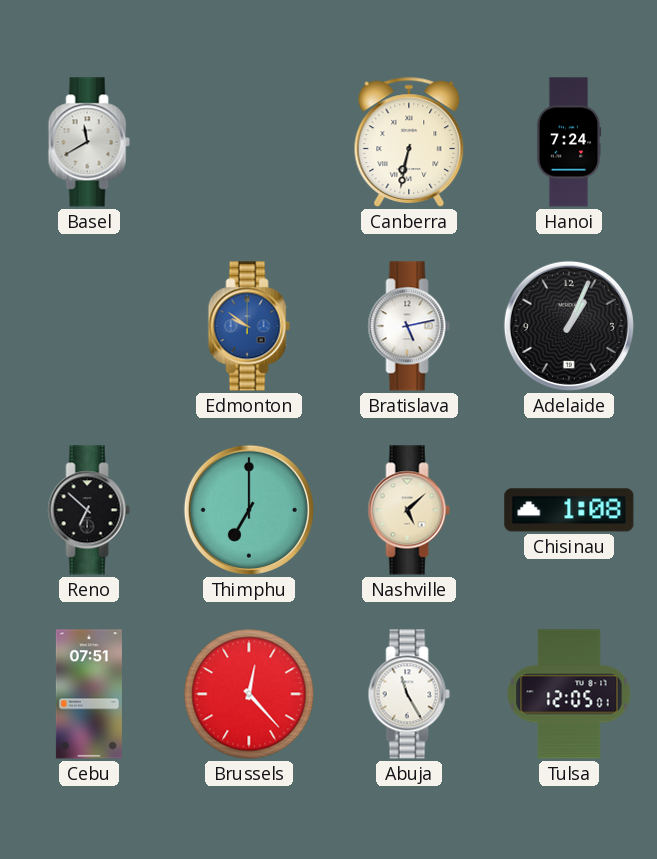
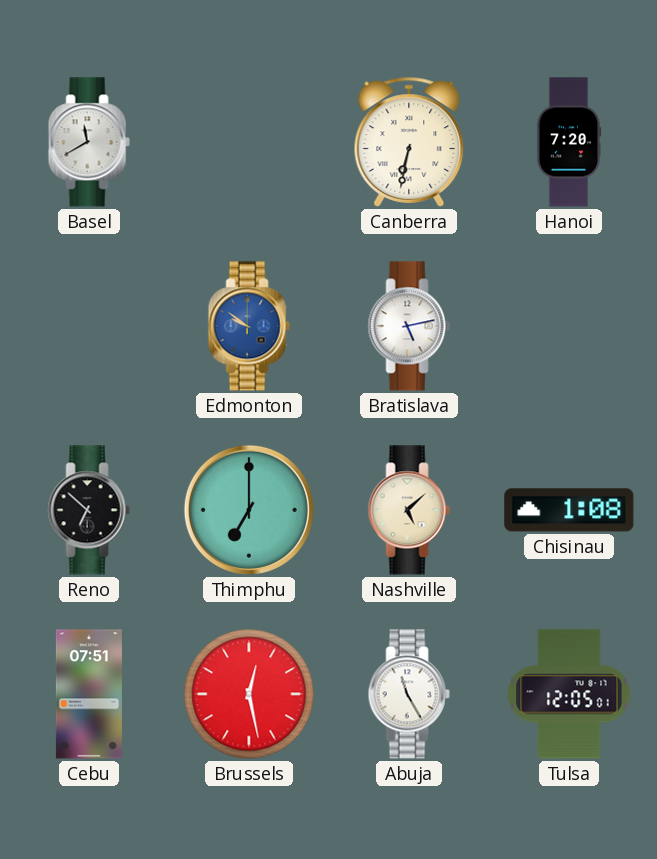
Hanoi: 7:24 -> 7:20 (569, 142)
Adelaide: 1:04 -> none (569, 326)
Brussels: 12:23 -> 12:28 (249, 694)
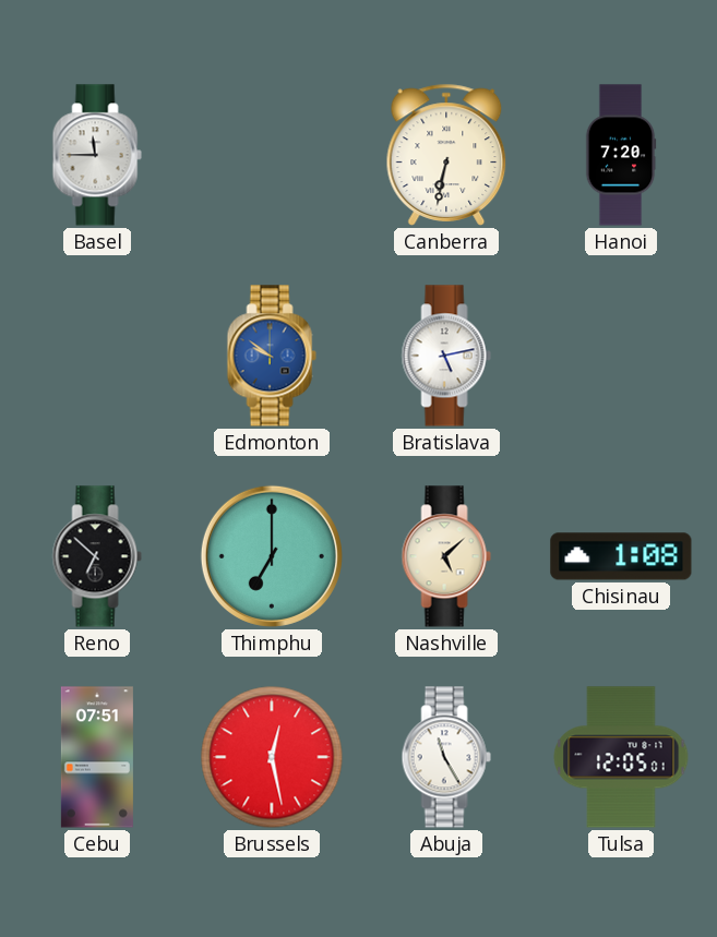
Basel: 11:40 -> 11:45 (97, 155)
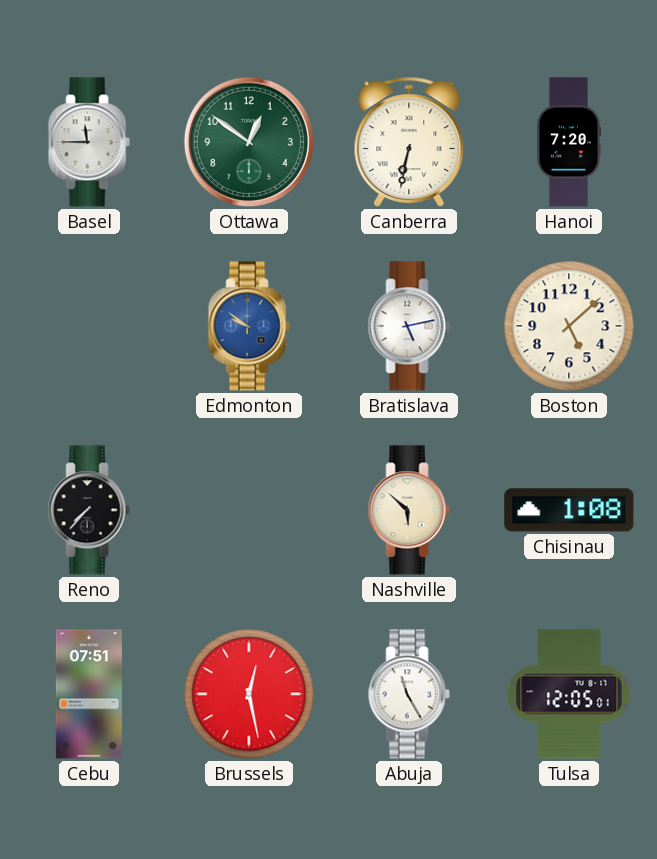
Ottawa: none -> 12:51 (249, 142)
Boston: none -> 5:08 (569, 326)
Reno: 6:52 -> 7:37 (89, 510)
Thimphu: 7:00 -> none (272, 556)
Nashville: 5:08 -> 5:52 (409, 510)
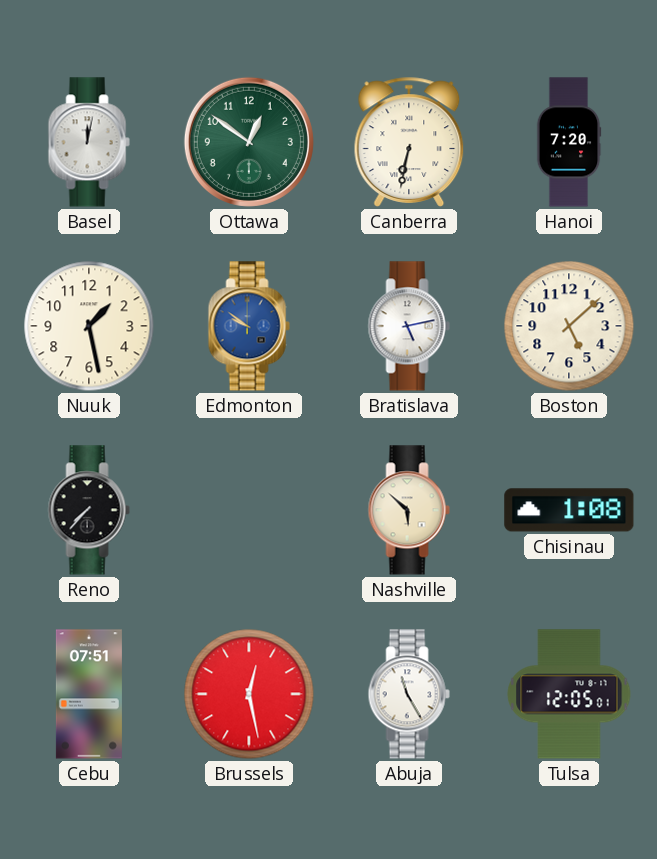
Basel: 11:45 -> 12:02 (89, 142)
Nuuk: none -> 1:28 (89, 326)
